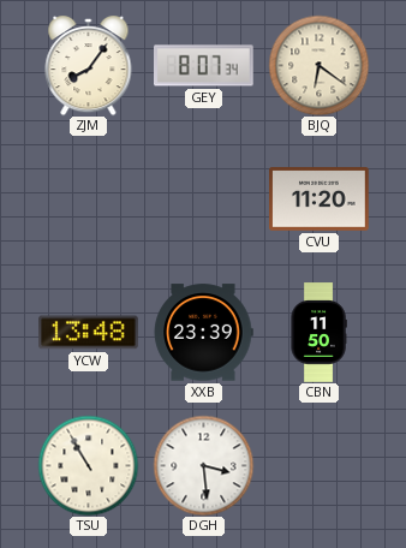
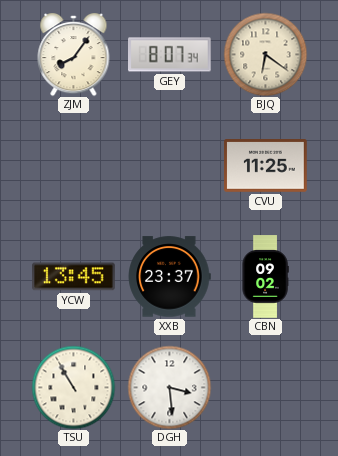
CVU: 11:20 -> 11:25 (266, 166)
YCW: 13:48 -> 13:45 (74, 277)
XXB: 23:39 -> 23:37 (169, 277)
CBN: 11:50 -> 09:02 (265, 277)
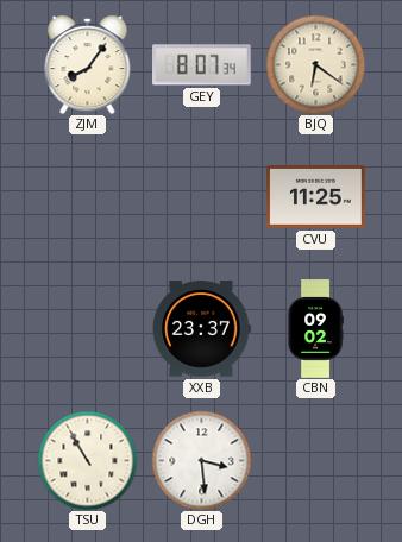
YCW: 13:45 -> none (74, 277)
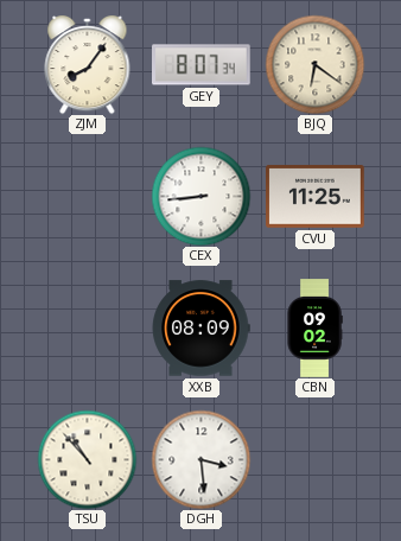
CEX: none -> 8:44 (200, 196)
XXB: 23:37 -> 08:09 (200, 329)
TSU: 10:55 -> 10:53 (87, 459)
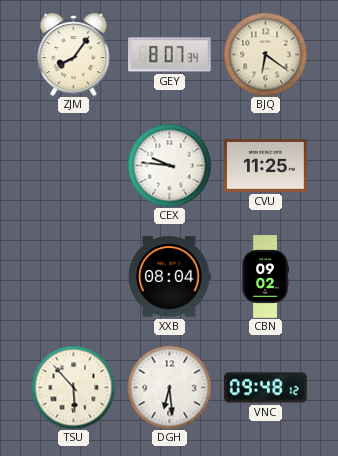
CEX: 8:44 -> 9:46 (169, 165)
XXB: 08:09 -> 08:04 (169, 277)
TSU: 10:53 -> 5:53 (73, 387)
DGH: 3:29 -> 6:29 (169, 387)
VNC: none -> 09:48 (266, 388)
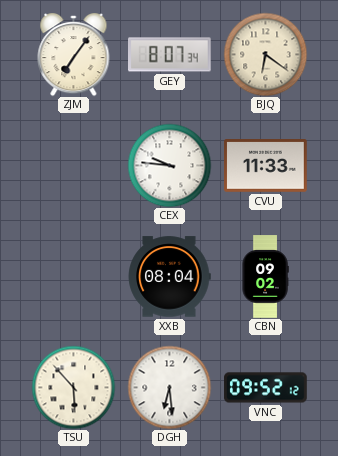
ZJM: 8:06 -> 7:06 (74, 54)
CVU: 11:25 -> 11:33 (266, 166)
VNC: 09:48 -> 09:52 (266, 388)
